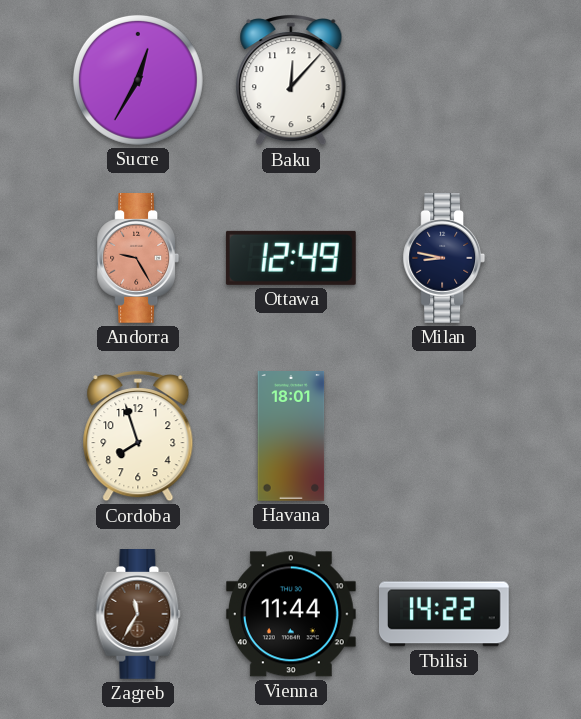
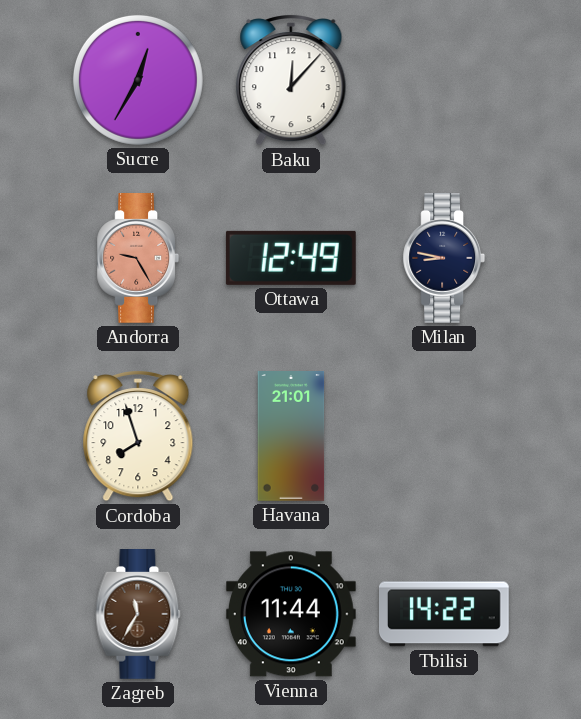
Havana: 18:01 -> 21:01 (291, 437)
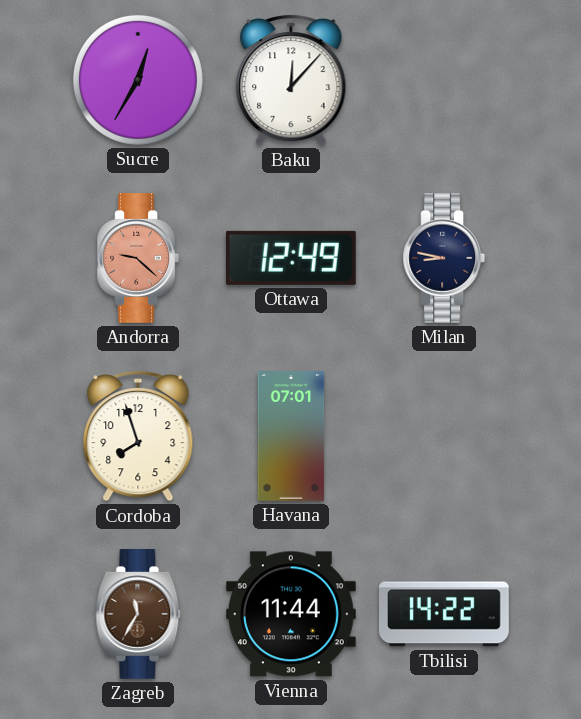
Andorra: 9:25 -> 9:22 (138, 259)
Havana: 21:01 -> 07:01 (291, 437)
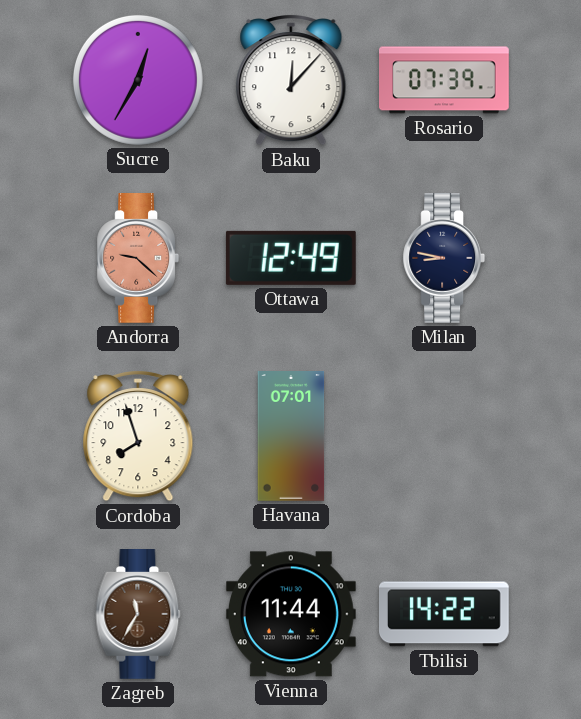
Rosario: none -> 07:39 (445, 80)
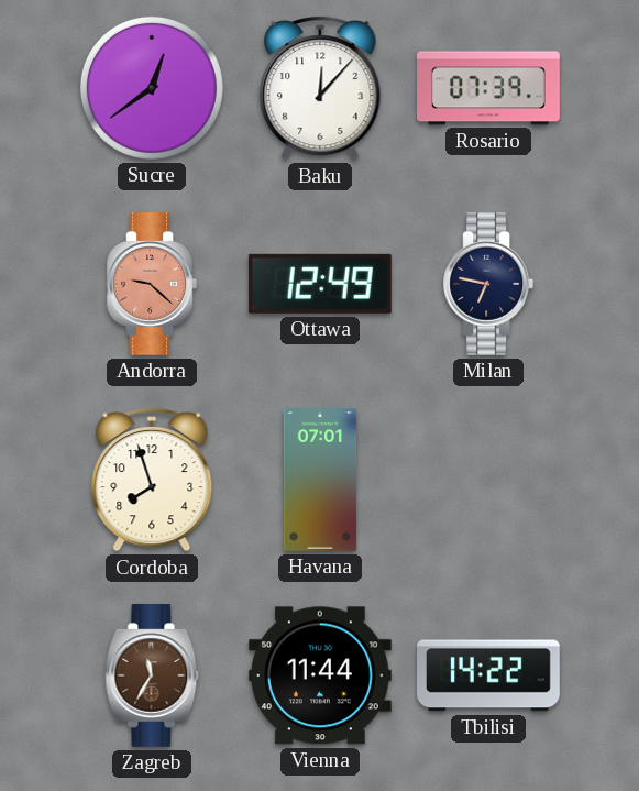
Sucre: 12:35 -> 12:39 (152, 88)
Milan: 8:47 -> 6:47 (488, 285)
